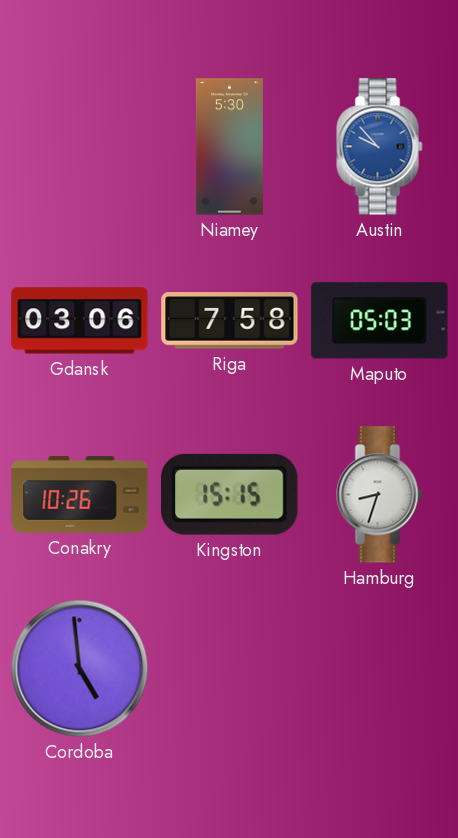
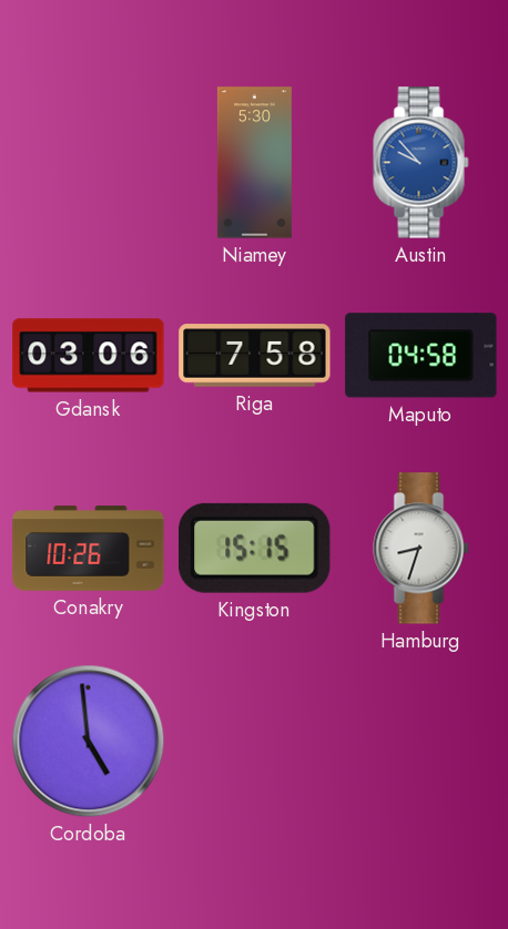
Maputo: 05:03 -> 04:58 (421, 356)
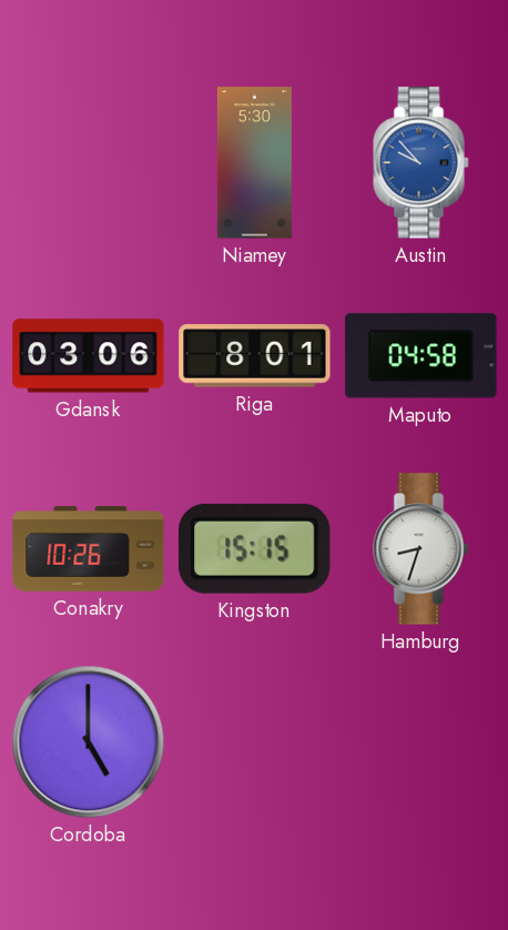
Riga: 7:58 -> 8:01 (255, 356)
Cordoba: 4:59 -> 5:00 (89, 742)
